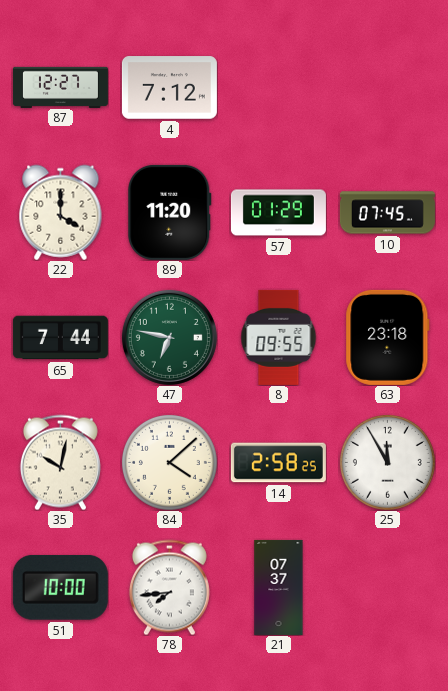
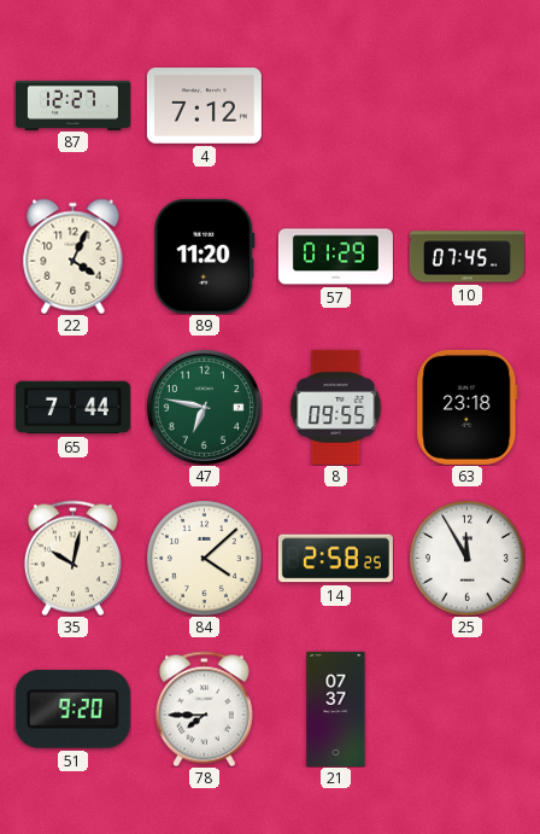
22: 4:00 -> 4:04 (74, 256)
51: 10:00 -> 9:20 (72, 708)
78: 7:44 -> 7:45 (204, 708)
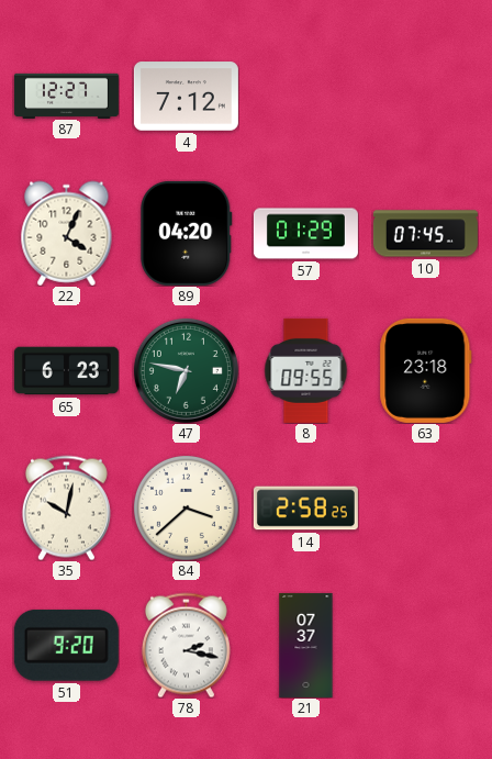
89: 11:20 -> 04:20 (187, 233)
65: 7:44 -> 6:23 (66, 371)
84: 4:08 -> 3:38 (186, 507)
25: 11:55 -> none (466, 558)
78: 7:45 -> 2:17 (186, 645)
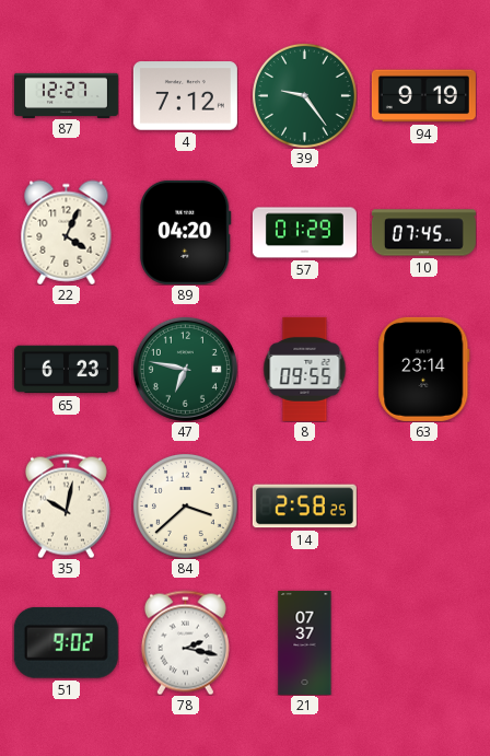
39: none -> 9:24 (304, 95)
94: none -> 9:19 (423, 96)
63: 23:18 -> 23:14 (424, 369)
51: 9:20 -> 9:02 (66, 642)
